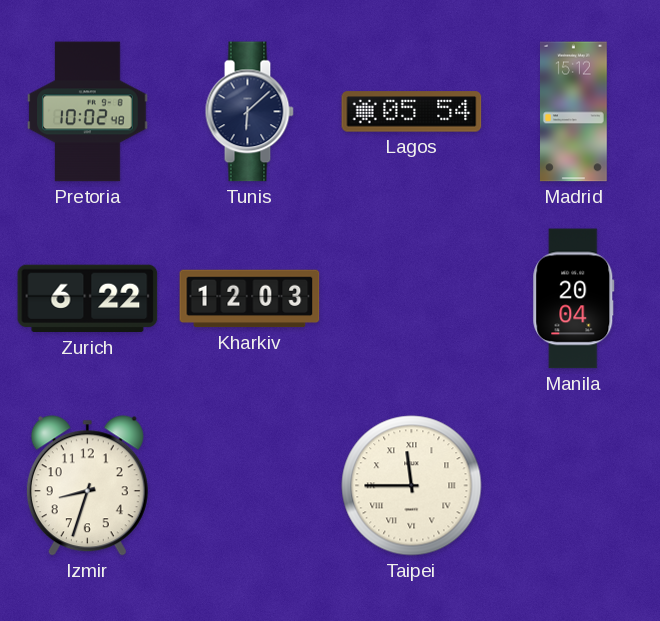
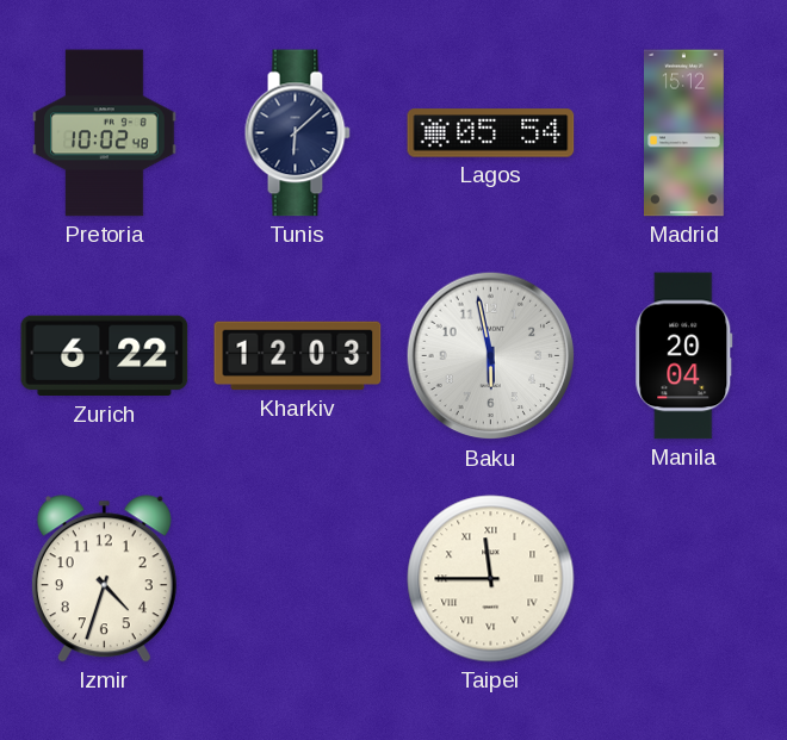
Baku: none -> 5:58 (491, 356)
Izmir: 8:33 -> 4:33 (104, 579)
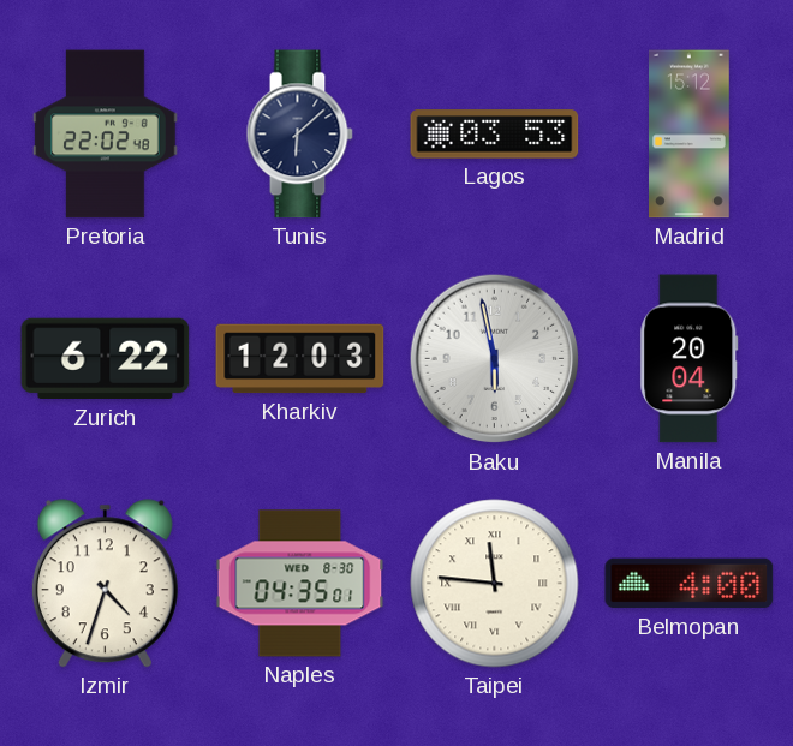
Pretoria: 10:02 -> 22:02 (106, 135)
Lagos: 05:54 -> 03:53 (495, 135)
Naples: none -> 04:35 (300, 584)
Taipei: 11:45 -> 11:46 (495, 584)
Belmopan: none -> 4:00 (690, 584)
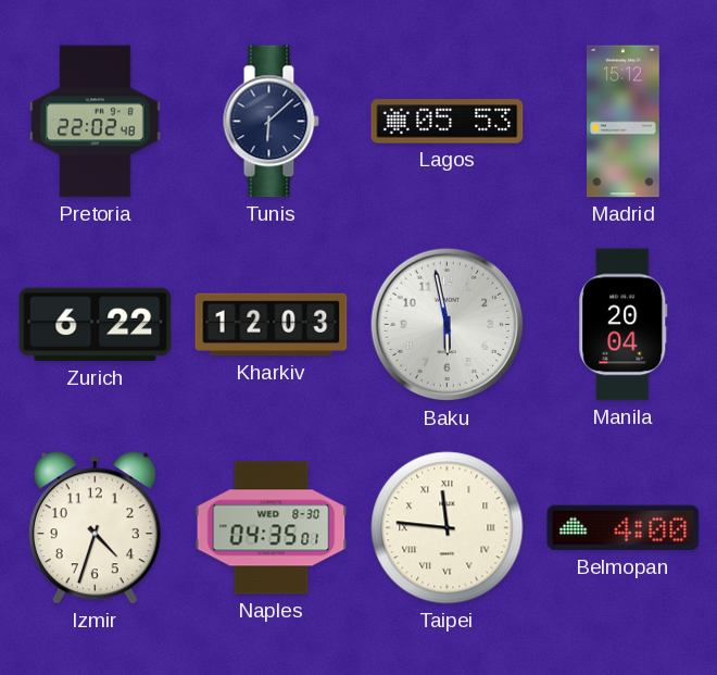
Lagos: 03:53 -> 05:53 (448, 122)
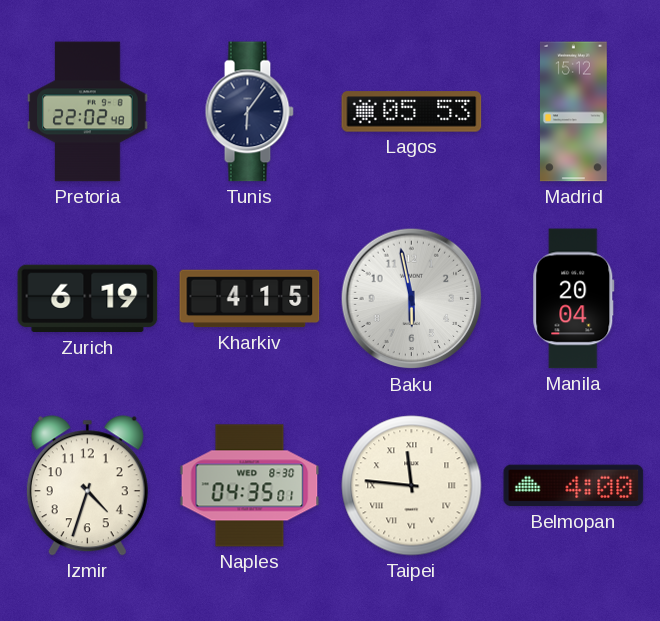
Tunis: 6:08 -> 6:06 (249, 112)
Zurich: 6:22 -> 6:19 (88, 299)
Kharkiv: 12:03 -> 4:15 (250, 299)
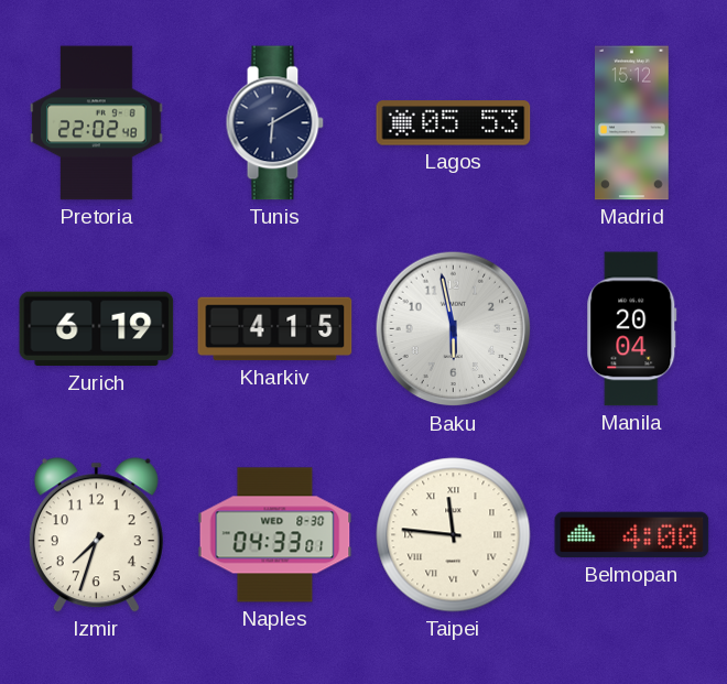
Tunis: 6:06 -> 6:10 (274, 123)
Izmir: 4:33 -> 7:33 (96, 535)
Naples: 04:35 -> 04:33 (275, 535)
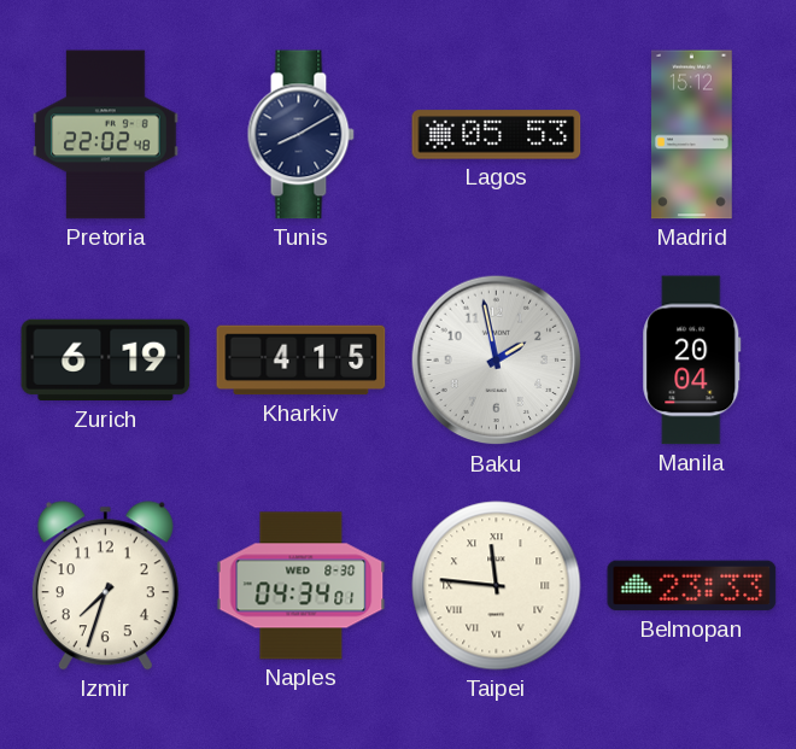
Tunis: 6:10 -> 8:10 (300, 135)
Baku: 5:58 -> 1:58 (497, 361)
Naples: 04:33 -> 04:34 (302, 586)
Belmopan: 4:00 -> 23:33 (692, 586)
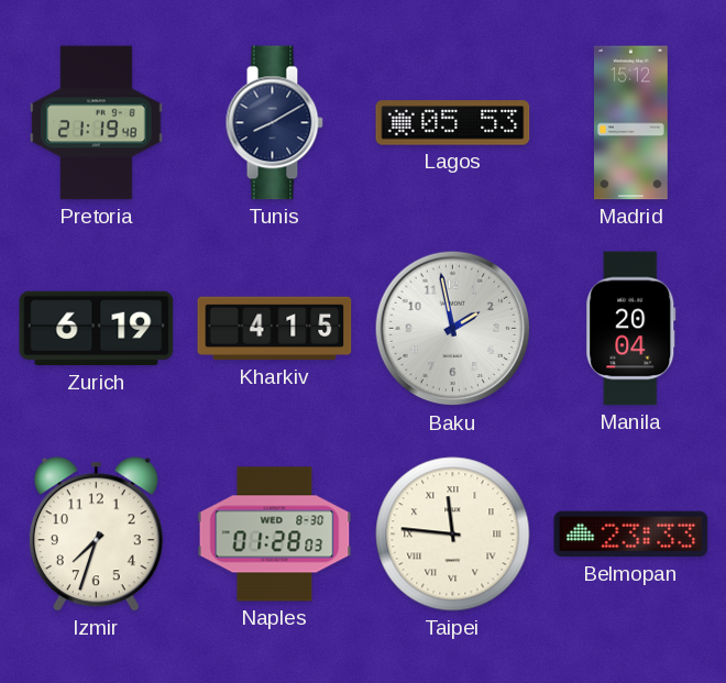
Pretoria: 22:02 -> 21:19 (97, 123)
Naples: 04:34 -> 01:28 (275, 535)
